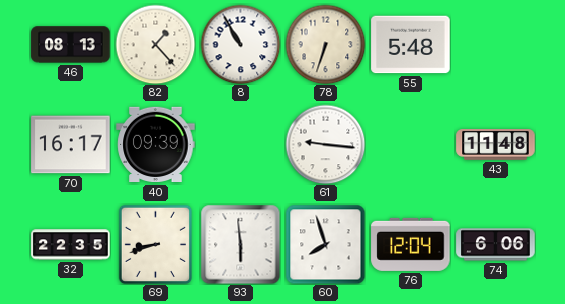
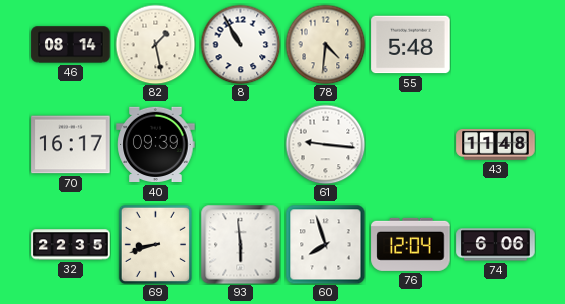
46: 08:13 -> 08:14 (71, 45)
82: 1:23 -> 1:28 (155, 44)
78: 6:33 -> 4:31 (325, 44)
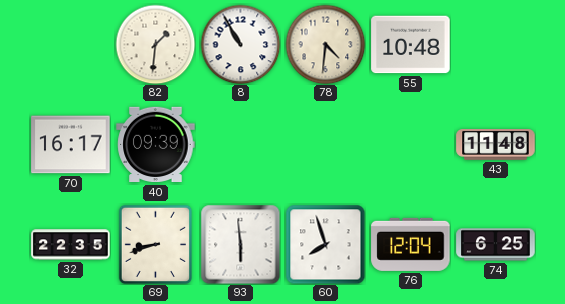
46: 08:14 -> none (71, 45)
82: 1:28 -> 1:31 (155, 44)
55: 5:48 -> 10:48 (411, 45)
61: 9:16 -> none (325, 144)
74: 6:06 -> 6:25 (496, 245)
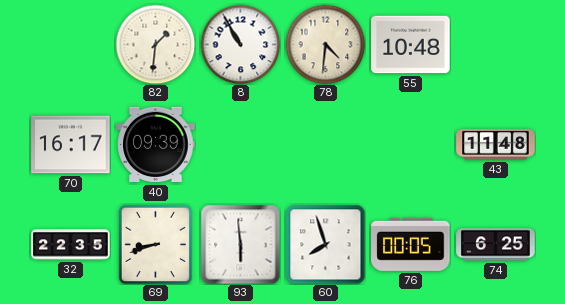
76: 12:04 -> 00:05 (411, 244)
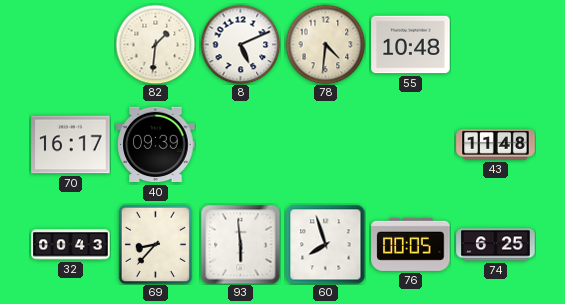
8: 10:55 -> 5:11 (240, 44)
32: 22:35 -> 00:43 (71, 245)
69: 8:42 -> 8:37 (155, 244)
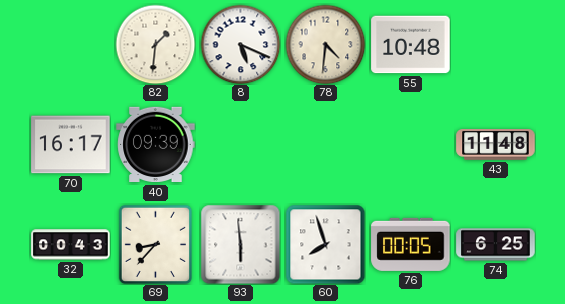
8: 5:11 -> 5:19 (240, 44)
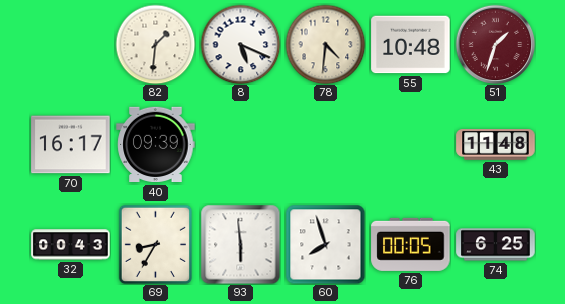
51: none -> 1:33 (495, 44)
69: 8:37 -> 8:35 (155, 244)
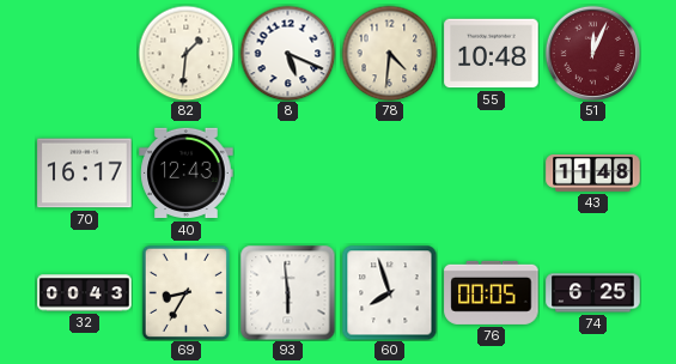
51: 1:33 -> 12:04 (592, 53)
40: 09:39 -> 12:43 (187, 174)
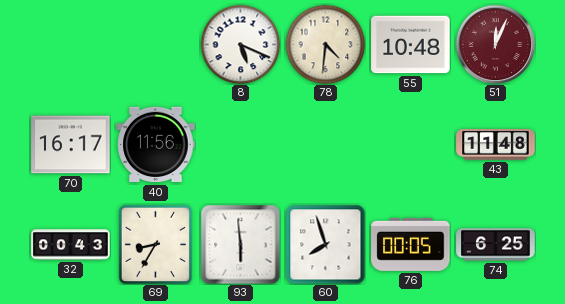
82: 1:31 -> none (185, 53)
40: 12:43 -> 11:56 (156, 145)
